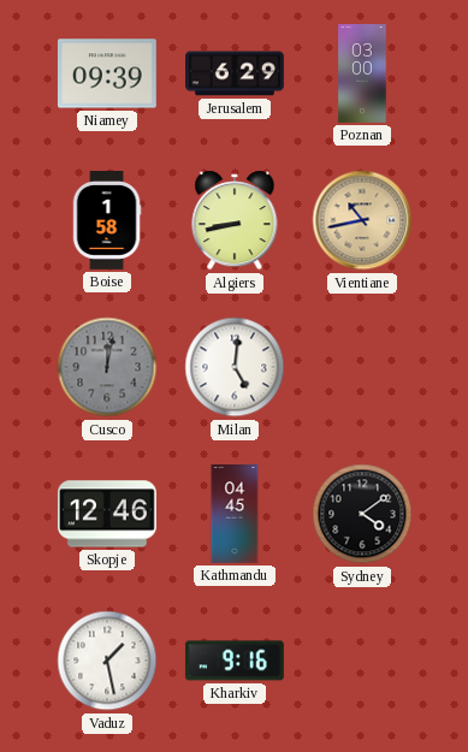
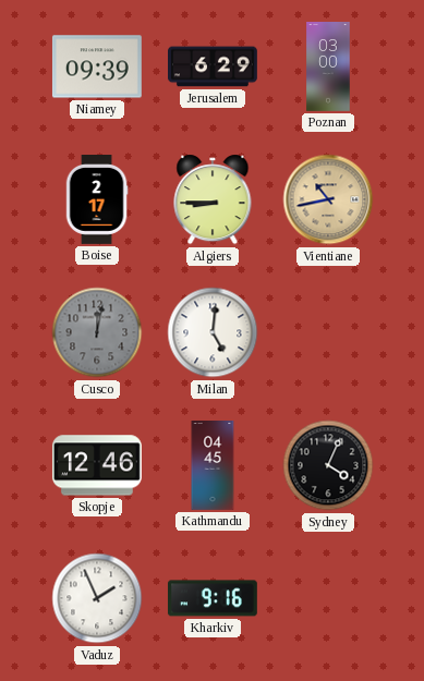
Boise: 1:58 -> 2:17 (97, 200)
Algiers: 8:43 -> 8:45 (213, 199)
Sydney: 4:09 -> 4:04 (328, 465)
Vaduz: 1:28 -> 1:56 (97, 598)
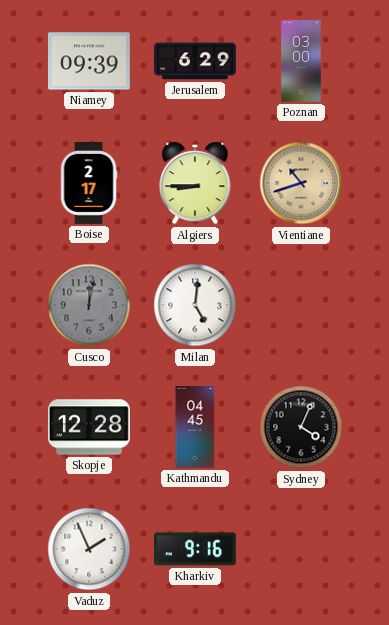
Vientiane: 10:43 -> 10:42 (301, 183)
Skopje: 12:46 -> 12:28 (89, 427)
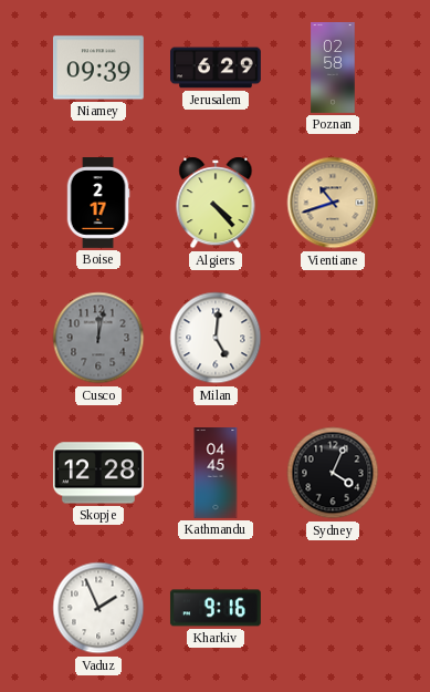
Poznan: 03:00 -> 02:58 (333, 69)
Algiers: 8:45 -> 4:23 (216, 203)
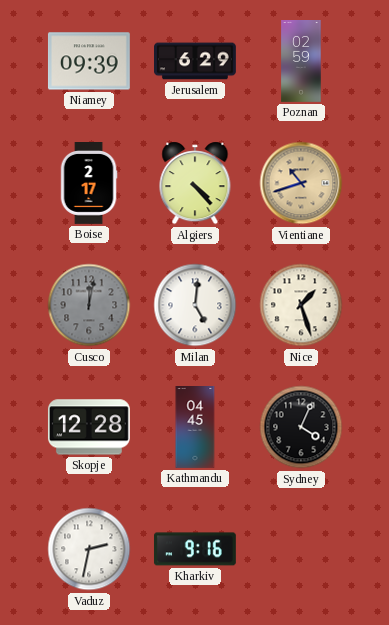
Poznan: 02:58 -> 02:59 (301, 62)
Nice: none -> 1:27 (301, 305)
Vaduz: 1:56 -> 2:32 (89, 549)
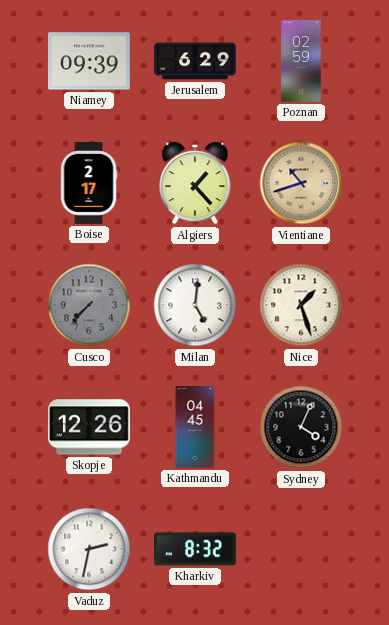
Algiers: 4:23 -> 1:23 (195, 183)
Cusco: 12:02 -> 7:37 (89, 305)
Skopje: 12:28 -> 12:26 (89, 427)
Kharkiv: 9:16 -> 8:32 (195, 549)
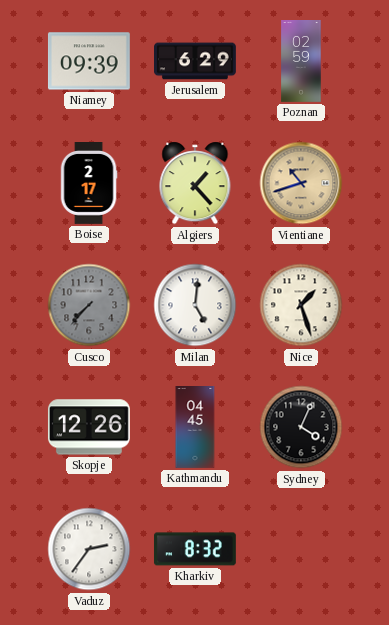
Vaduz: 2:32 -> 2:36 (89, 549)
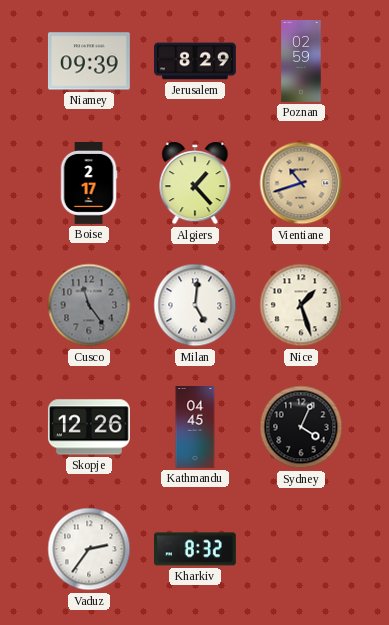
Jerusalem: 6:29 -> 8:29 (196, 61)
Cusco: 7:37 -> 11:24 (89, 305)
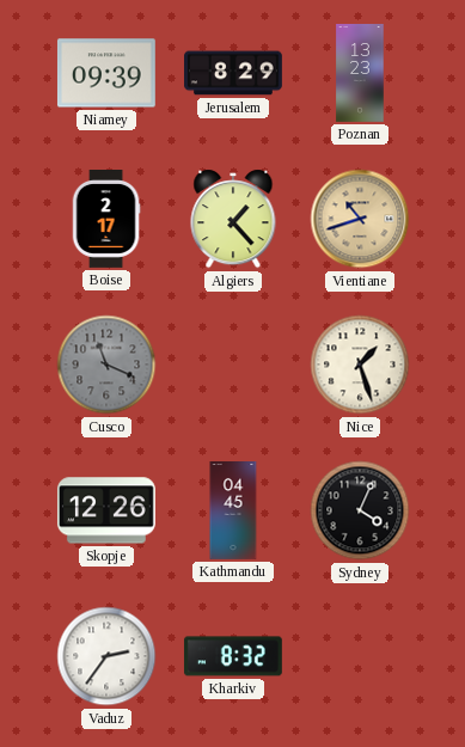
Poznan: 02:59 -> 13:23 (360, 74)
Cusco: 11:24 -> 11:19 (106, 365)
Milan: 5:01 -> none (195, 305)
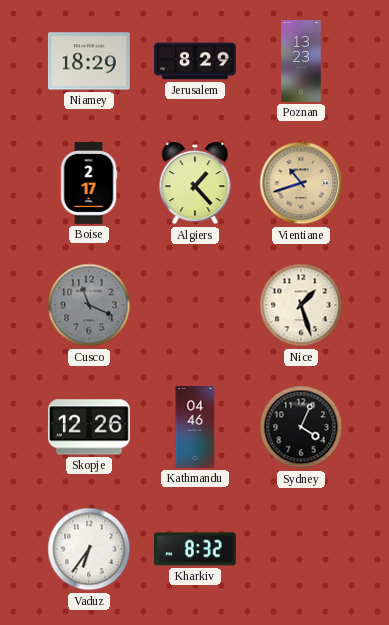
Niamey: 09:39 -> 18:29 (89, 61)
Kathmandu: 04:45 -> 04:46 (195, 428)
Vaduz: 2:36 -> 6:36 (89, 549)
